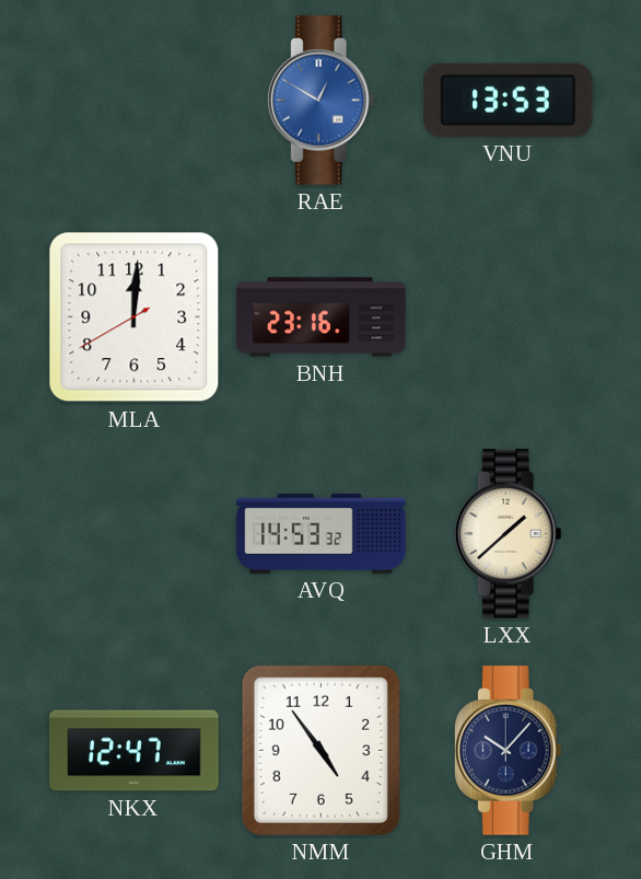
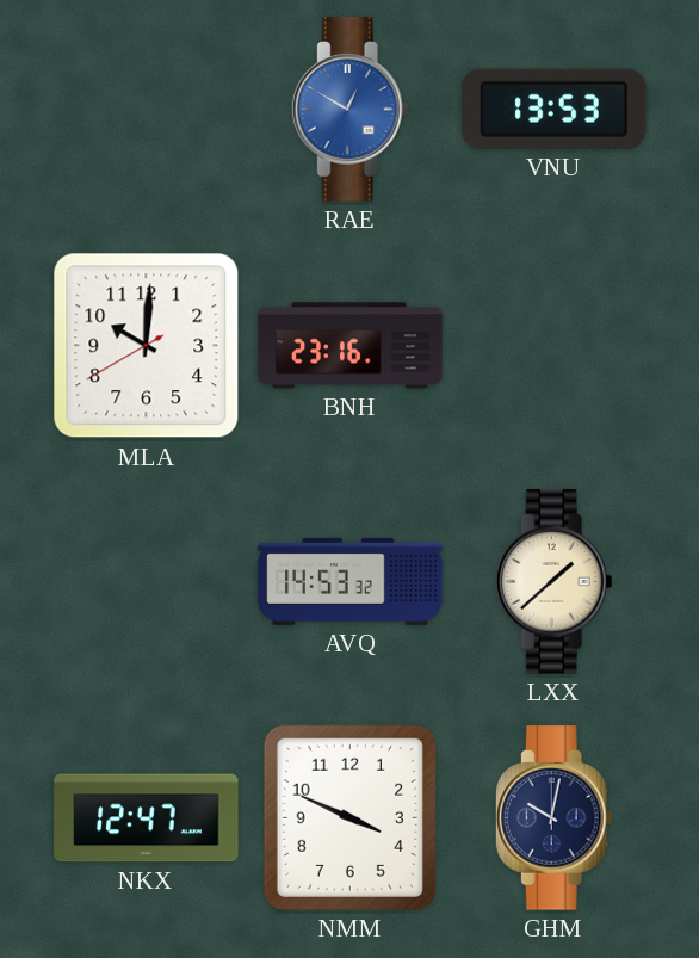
MLA: 12:00 -> 10:00 (147, 346)
NMM: 4:54 -> 3:49 (349, 817)
GHM: 10:07 -> 10:02 (553, 818)
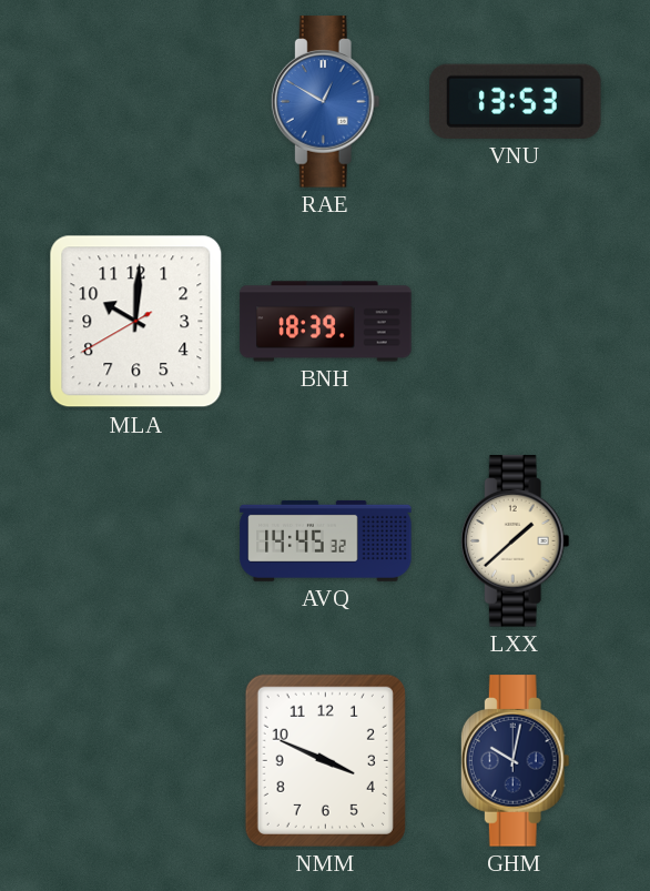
BNH: 23:16 -> 18:39 (326, 322)
AVQ: 14:53 -> 14:45 (326, 540)
NKX: 12:47 -> none (147, 818)
